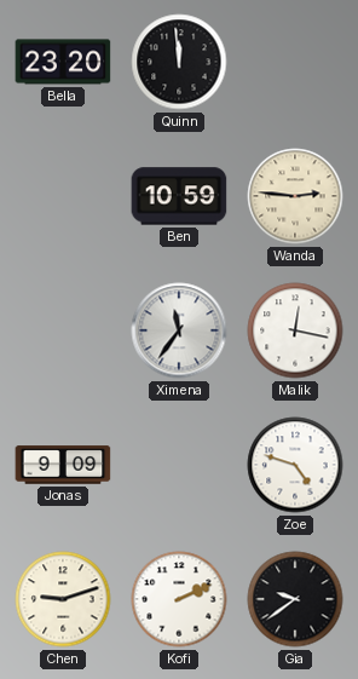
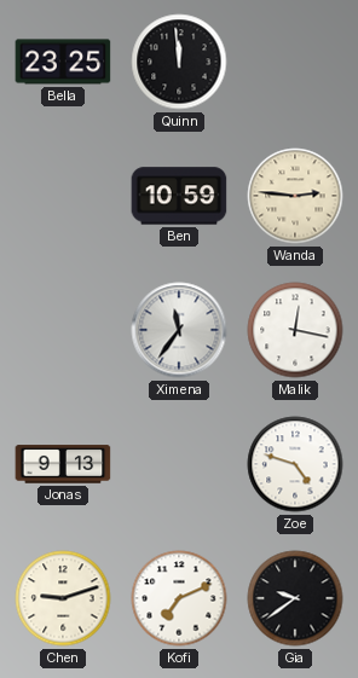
Bella: 23:20 -> 23:25 (63, 62)
Jonas: 9:09 -> 9:13 (63, 464)
Kofi: 2:11 -> 7:11 (179, 598)
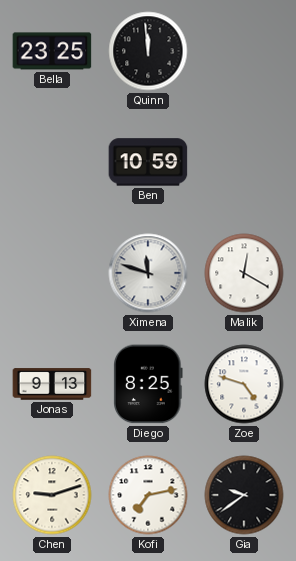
Wanda: 2:46 -> none (295, 196)
Ximena: 11:36 -> 11:48 (148, 273)
Malik: 12:17 -> 12:20 (244, 273)
Diego: none -> 8:25 (148, 384)
Kofi: 7:11 -> 7:13 (148, 495)
